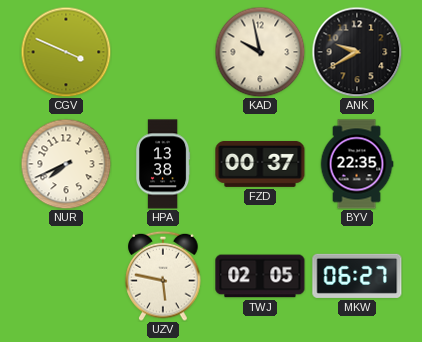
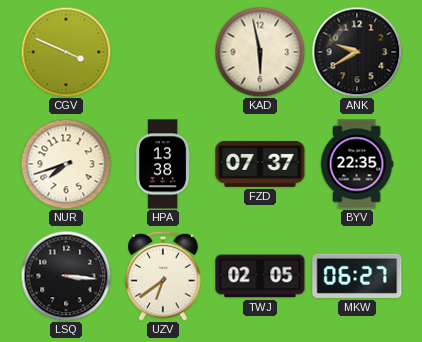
KAD: 9:58 -> 5:58 (260, 52)
NUR: 7:41 -> 7:42 (66, 164)
FZD: 00:37 -> 07:37 (260, 164)
LSQ: none -> 3:16 (66, 276)
UZV: 5:47 -> 6:39 (163, 276)
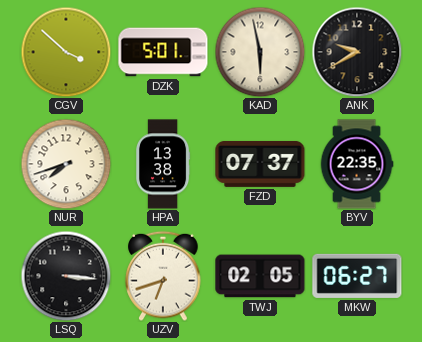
CGV: 3:49 -> 3:52 (66, 52)
DZK: none -> 5:01 (163, 52)
UZV: 6:39 -> 6:42 (163, 276)
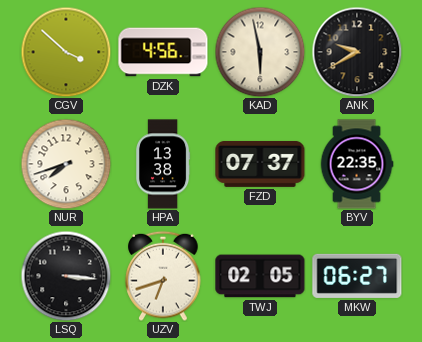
DZK: 5:01 -> 4:56 (163, 52)
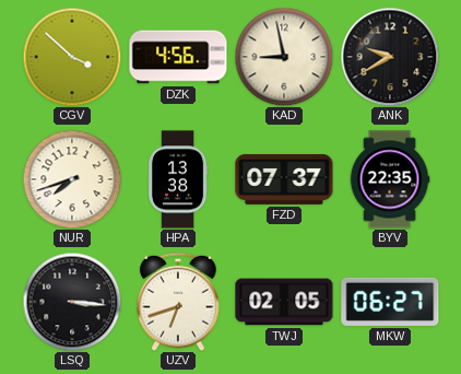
KAD: 5:58 -> 8:58 (284, 57)
